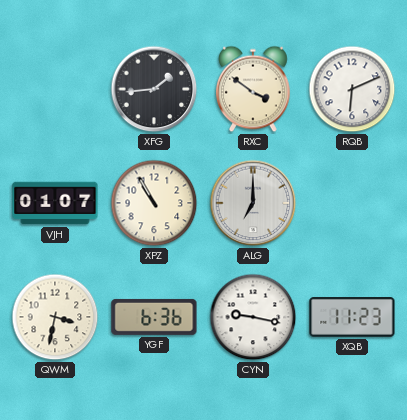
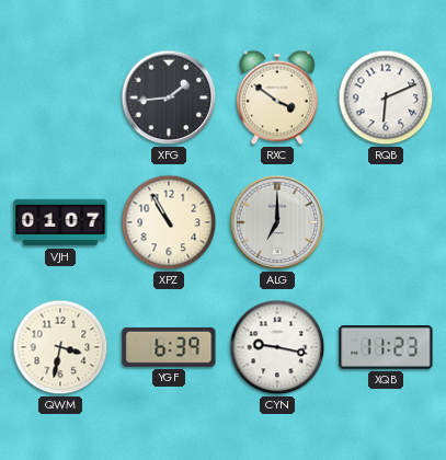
YGF: 6:36 -> 6:39 (169, 347)
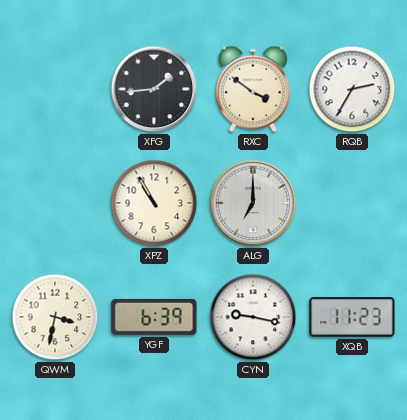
RQB: 6:11 -> 2:35 (352, 89)
VJH: 01:07 -> none (60, 222)
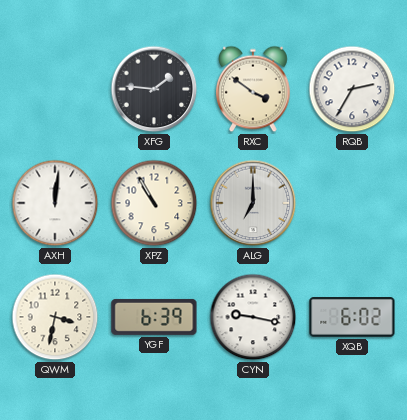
XFG: 1:44 -> 1:46 (154, 89)
AXH: none -> 12:01 (55, 203)
XQB: 11:23 -> 6:02 (352, 318)
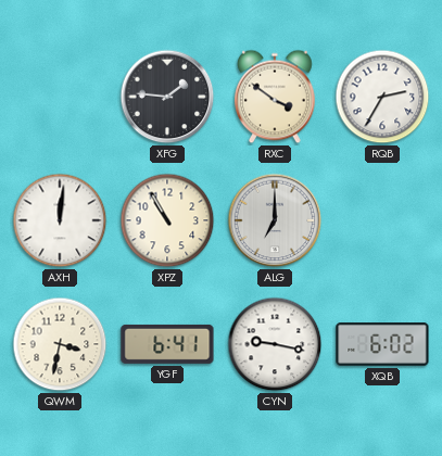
YGF: 6:39 -> 6:41 (167, 344)
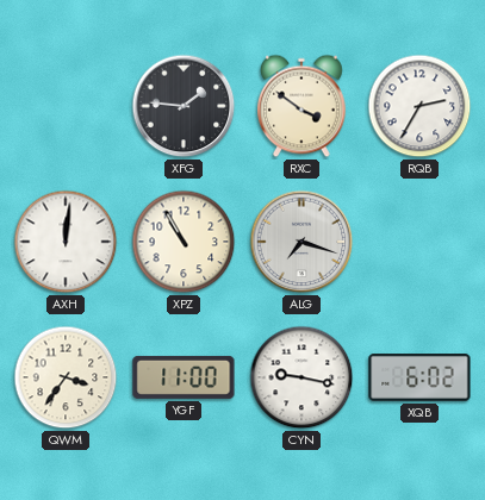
ALG: 7:00 -> 7:18 (301, 242)
QWM: 3:32 -> 3:36 (66, 377)
YGF: 6:41 -> 11:00 (184, 377)
